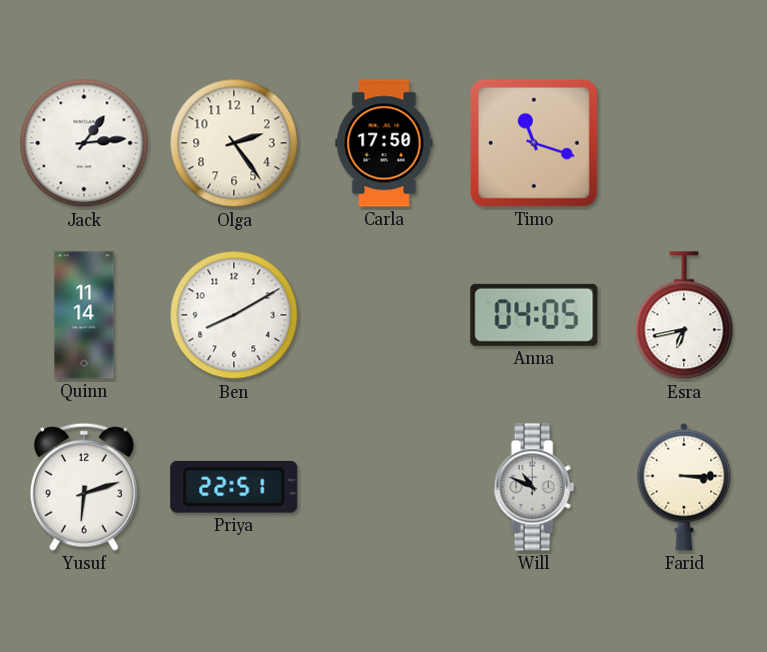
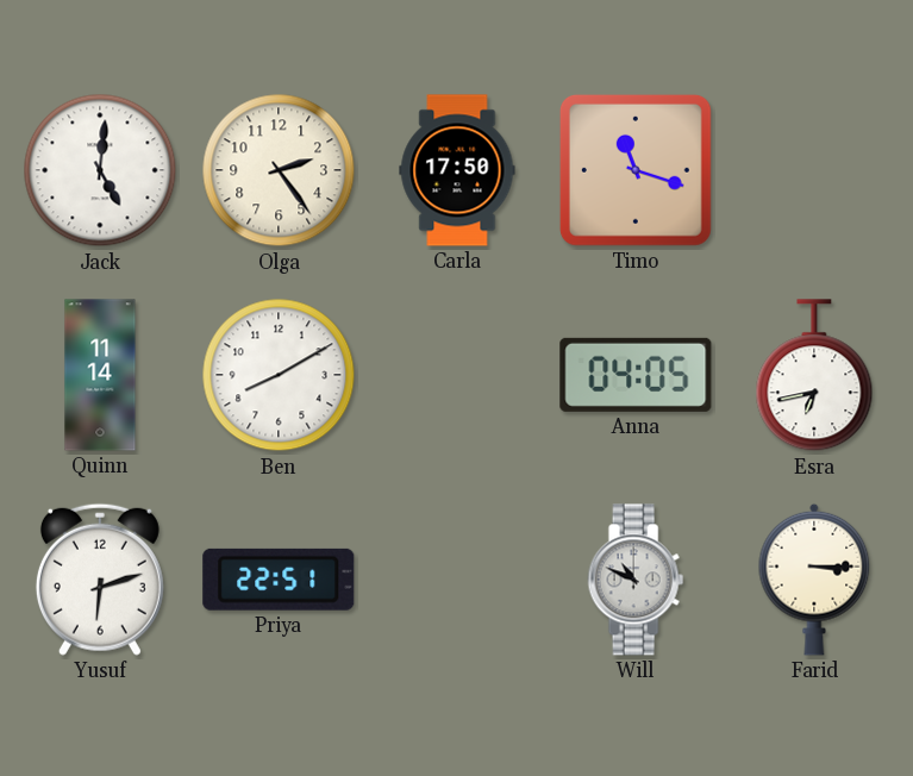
Jack: 1:14 -> 5:01 (100, 170)
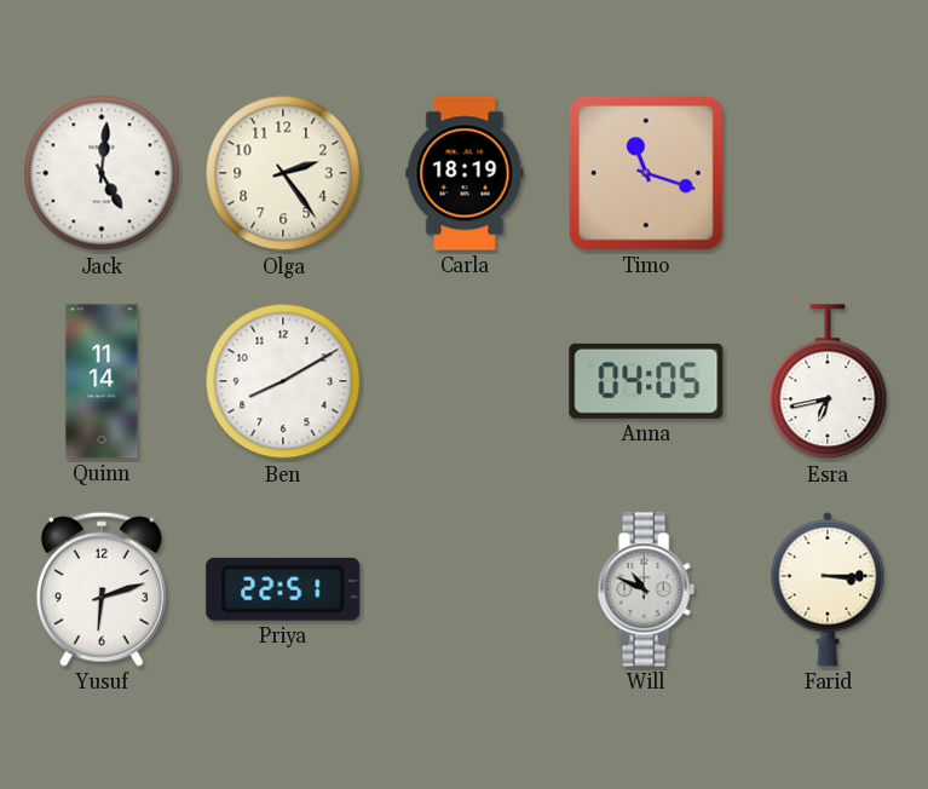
Carla: 17:50 -> 18:19 (465, 173)
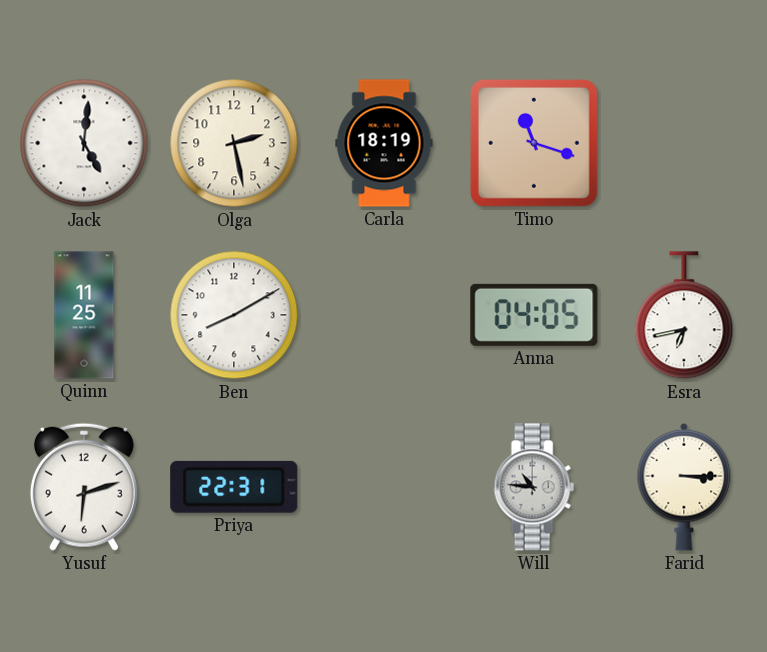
Olga: 2:24 -> 2:28 (234, 143)
Quinn: 11:14 -> 11:25 (84, 315)
Priya: 22:51 -> 22:31 (234, 487)
Will: 10:49 -> 10:46 (534, 487)
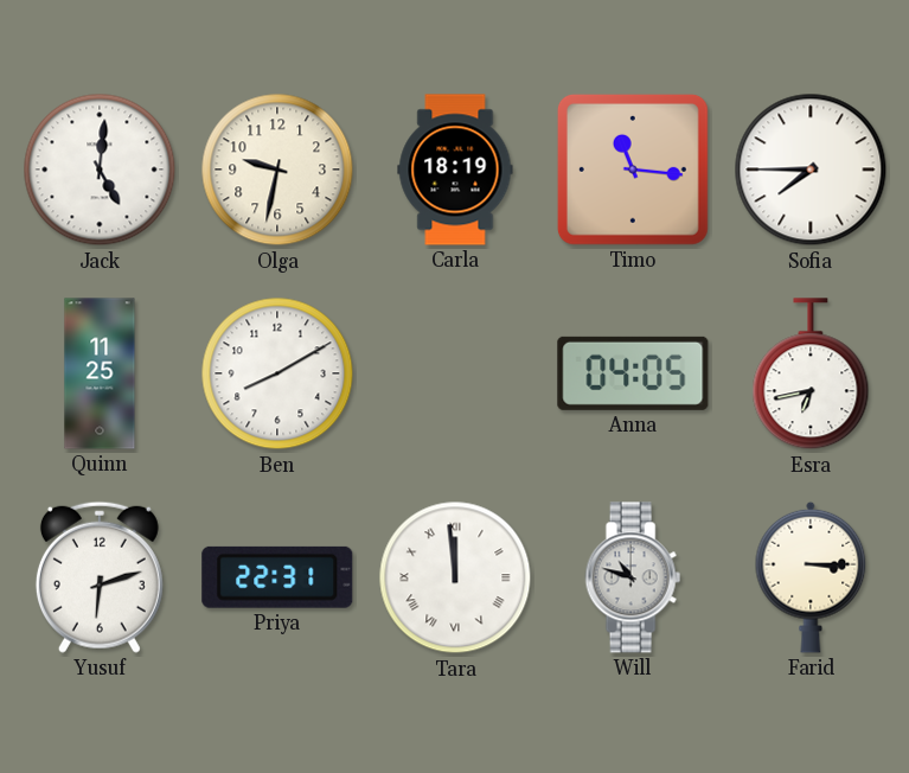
Olga: 2:28 -> 9:32 (277, 170)
Timo: 11:18 -> 11:16 (633, 170)
Sofia: none -> 7:45 (811, 170)
Tara: none -> 11:59 (455, 577)
Will: 10:46 -> 10:48 (633, 577)
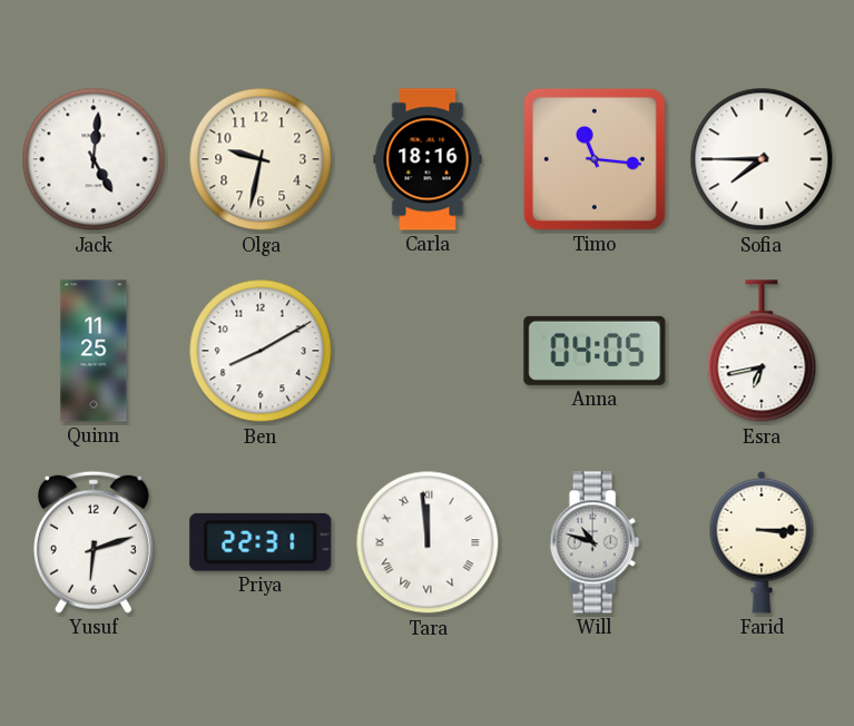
Carla: 18:19 -> 18:16 (428, 159)
